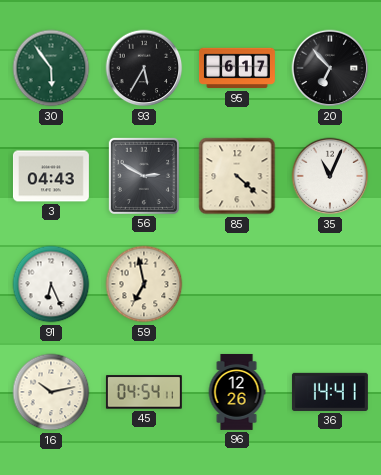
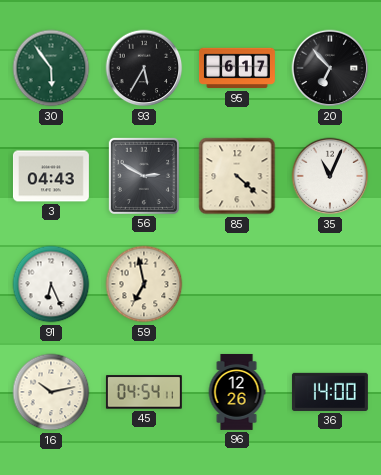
36: 14:41 -> 14:00 (330, 392)
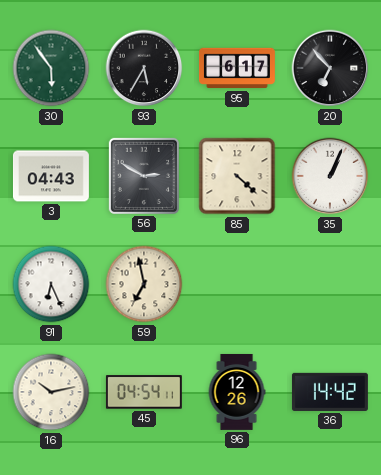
35: 11:04 -> 1:04 (330, 176)
36: 14:00 -> 14:42 (330, 392)
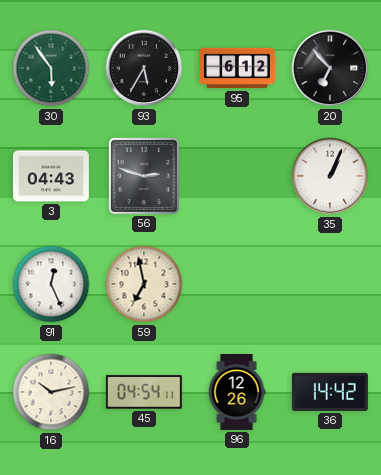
95: 6:17 -> 6:12 (238, 68)
56: 2:50 -> 2:48 (144, 176)
85: 4:22 -> none (237, 176)
91: 6:26 -> 12:26 (51, 284)
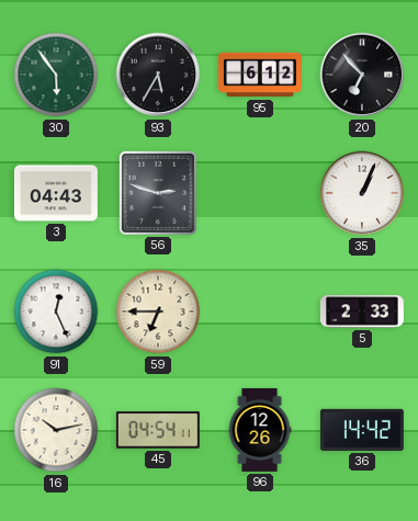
59: 6:58 -> 6:45 (158, 312)
5: none -> 2:33 (362, 312)
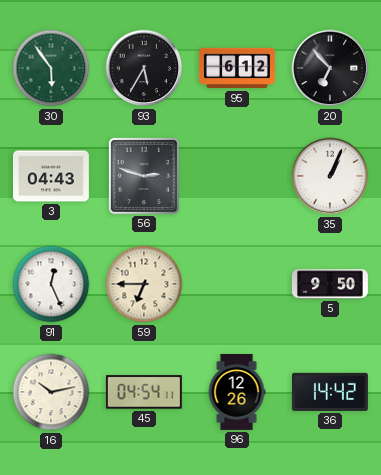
5: 2:33 -> 9:50 (330, 284)
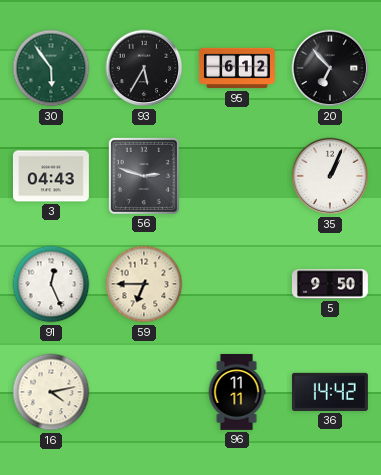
16: 10:13 -> 4:13 (51, 392)
45: 04:54 -> none (144, 392)
96: 12:26 -> 11:11 (237, 392)
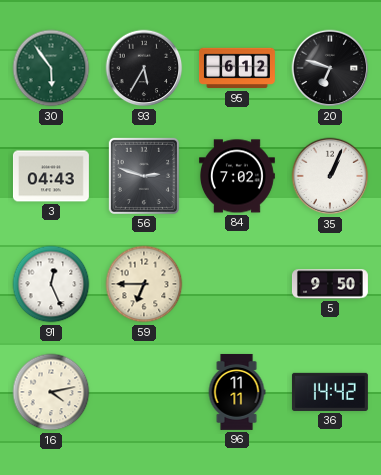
20: 6:53 -> 6:48 (330, 68)
84: none -> 7:02 (237, 176)
